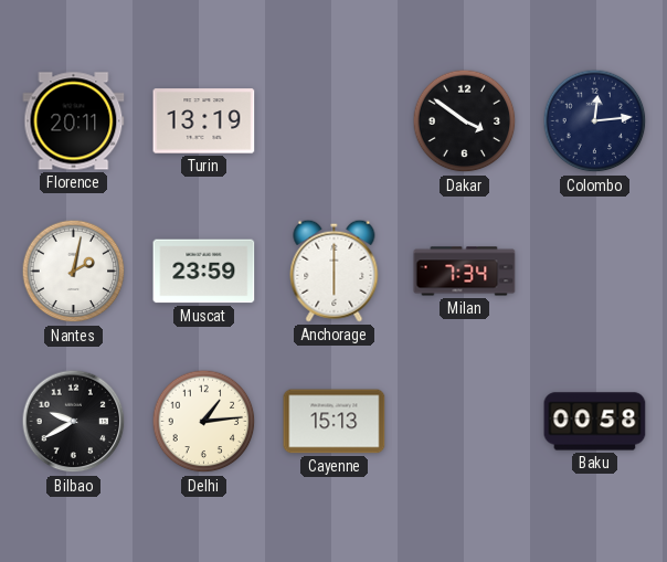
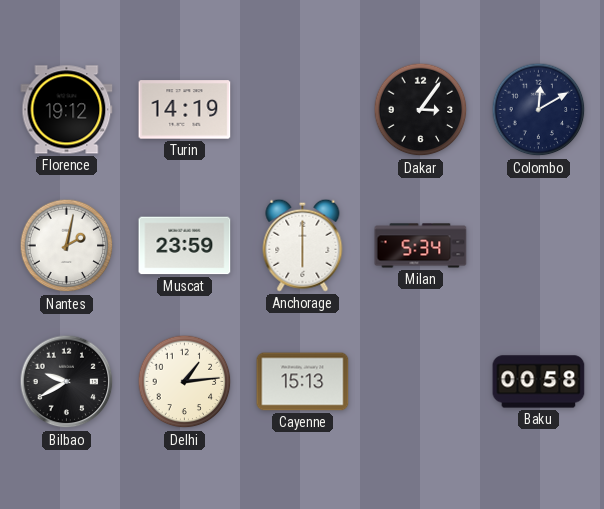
Florence: 20:11 -> 19:12 (67, 110)
Turin: 13:19 -> 14:19 (185, 110)
Dakar: 3:51 -> 3:06 (421, 110)
Colombo: 12:14 -> 12:10 (539, 110)
Milan: 7:34 -> 5:34 (421, 246)
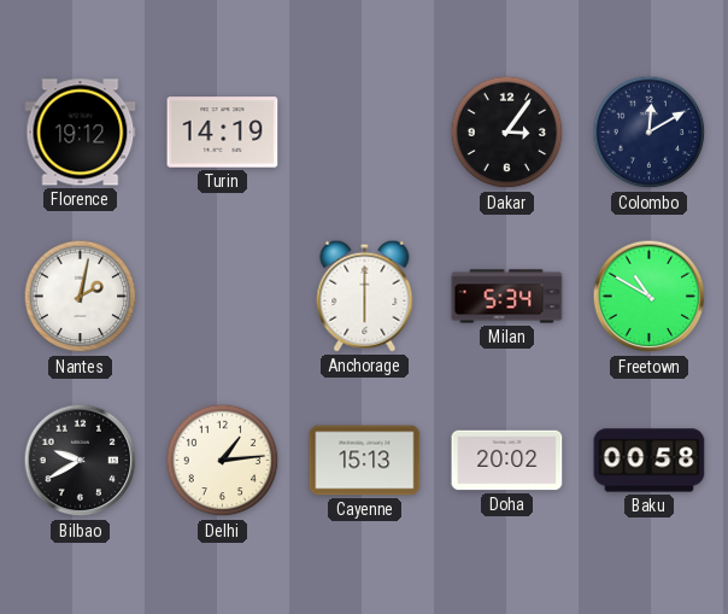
Muscat: 23:59 -> none (185, 246)
Freetown: none -> 10:50 (650, 297)
Doha: none -> 20:02 (507, 461)
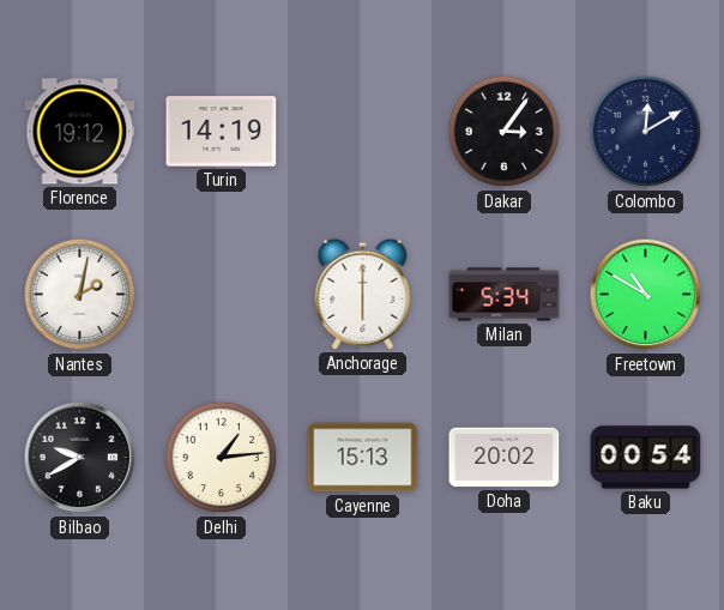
Baku: 00:58 -> 00:54 (646, 458)
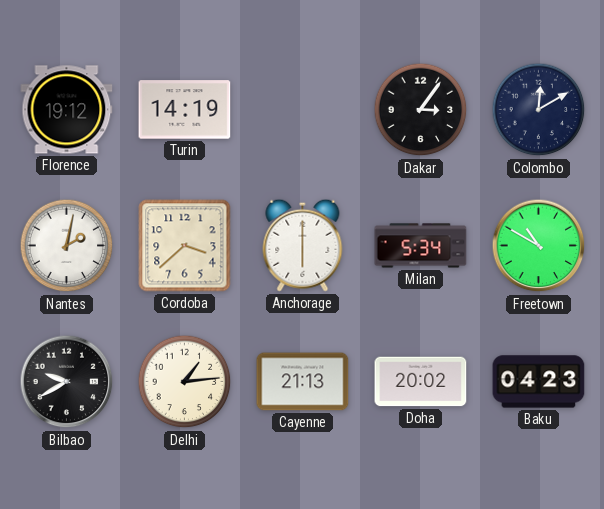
Cordoba: none -> 3:38 (185, 246)
Cayenne: 15:13 -> 21:13 (303, 382)
Baku: 00:54 -> 04:23 (539, 382)
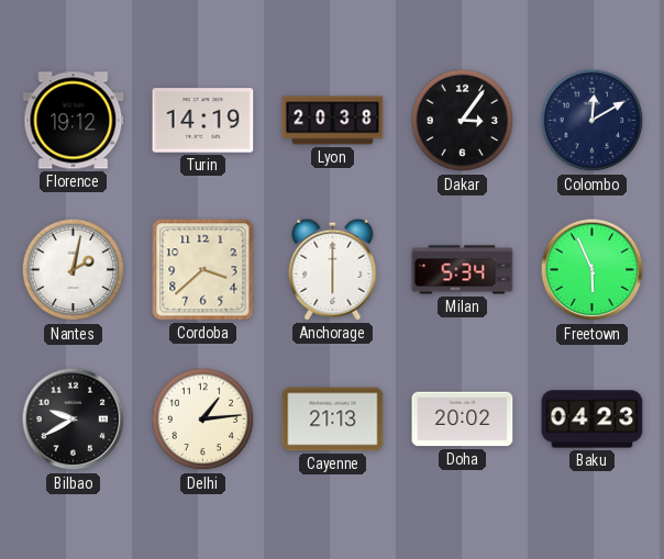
Lyon: none -> 20:38 (333, 121)
Freetown: 10:50 -> 5:56 (593, 270)
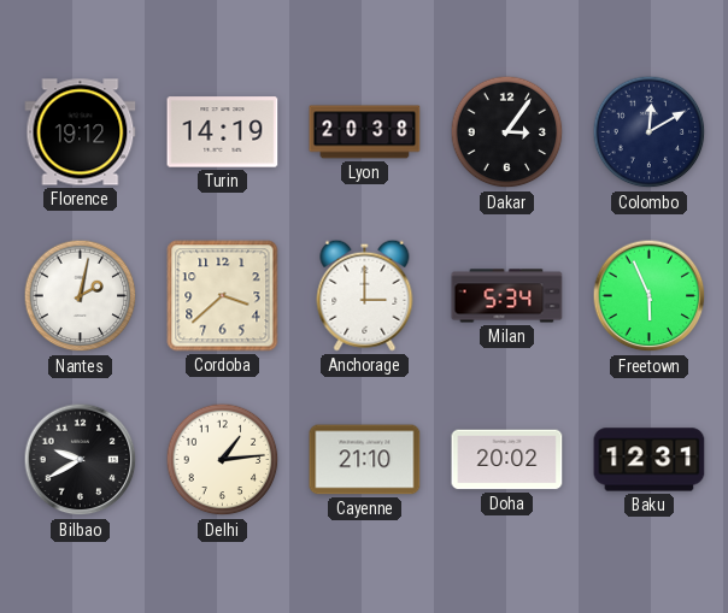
Anchorage: 6:00 -> 3:00 (365, 295)
Cayenne: 21:13 -> 21:10 (365, 460)
Baku: 04:23 -> 12:31 (650, 460)
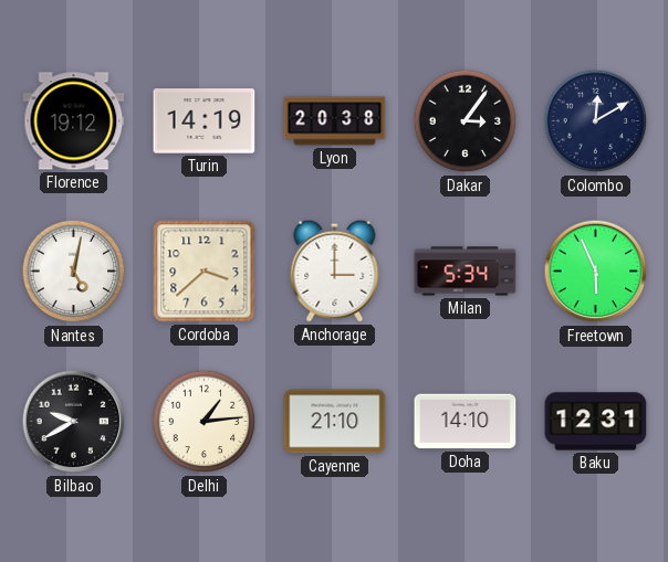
Nantes: 2:02 -> 5:02 (74, 272)
Doha: 20:02 -> 14:10 (466, 422)
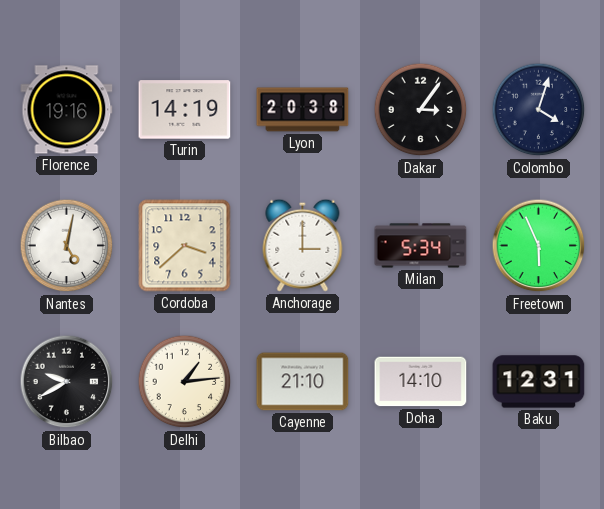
Florence: 19:12 -> 19:16 (67, 110)
Colombo: 12:10 -> 4:03 (539, 110)
